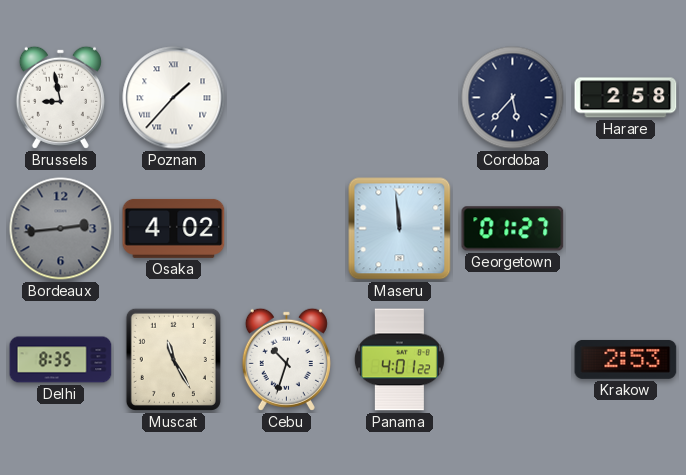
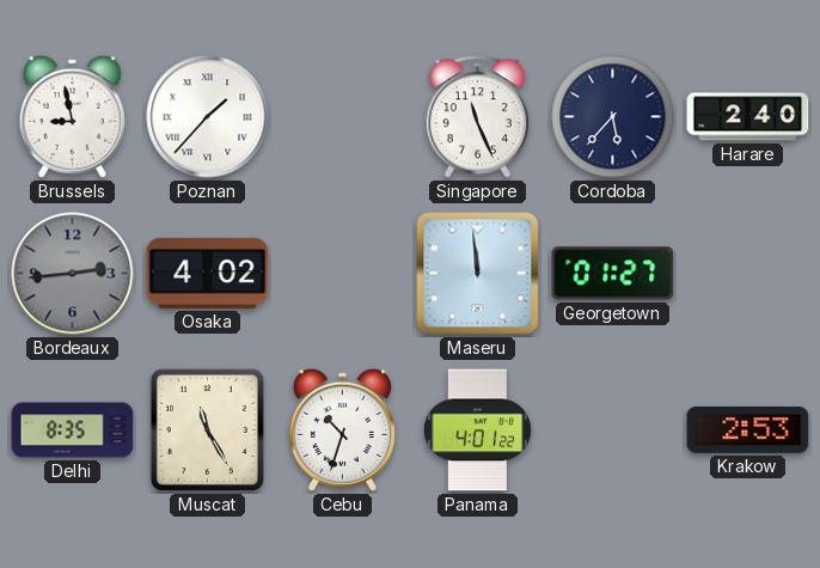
Singapore: none -> 11:26 (478, 117)
Harare: 2:58 -> 2:40 (748, 117)
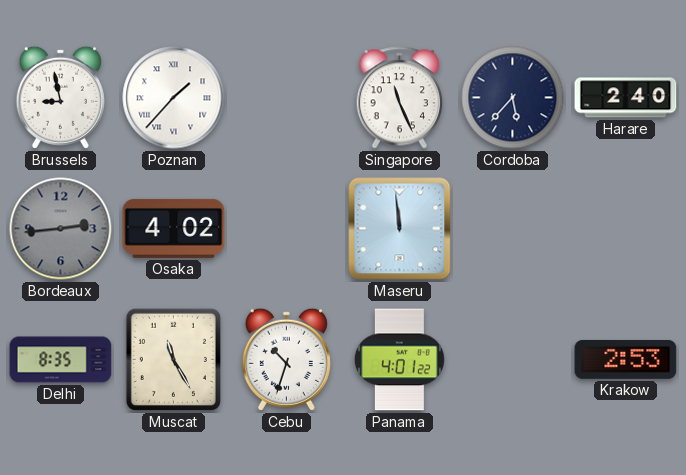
Georgetown: 01:27 -> none (613, 274)
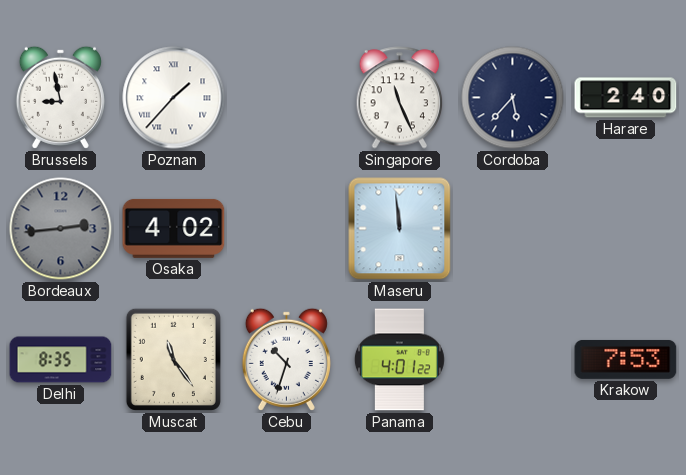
Muscat: 11:25 -> 11:24 (173, 359)
Krakow: 2:53 -> 7:53 (626, 359)
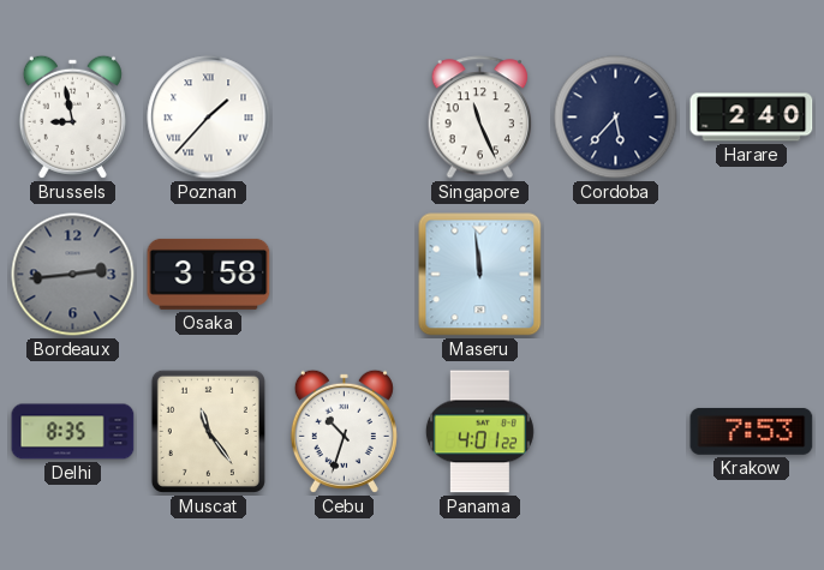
Osaka: 4:02 -> 3:58 (209, 274)
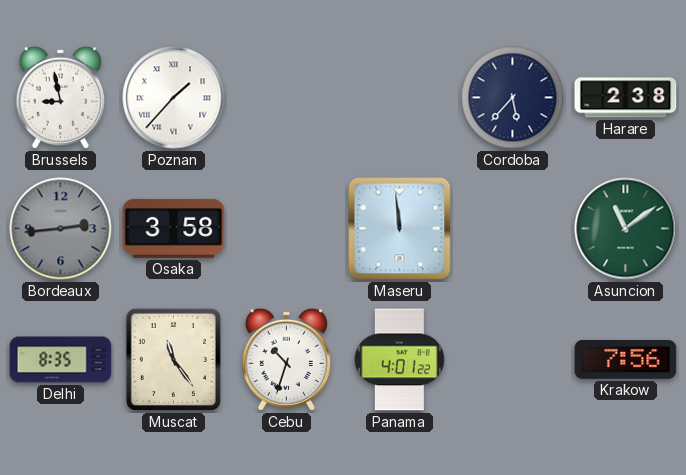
Singapore: 11:26 -> none (480, 118)
Harare: 2:40 -> 2:38 (626, 98)
Asuncion: none -> 11:09 (626, 229)
Krakow: 7:53 -> 7:56 (626, 359)
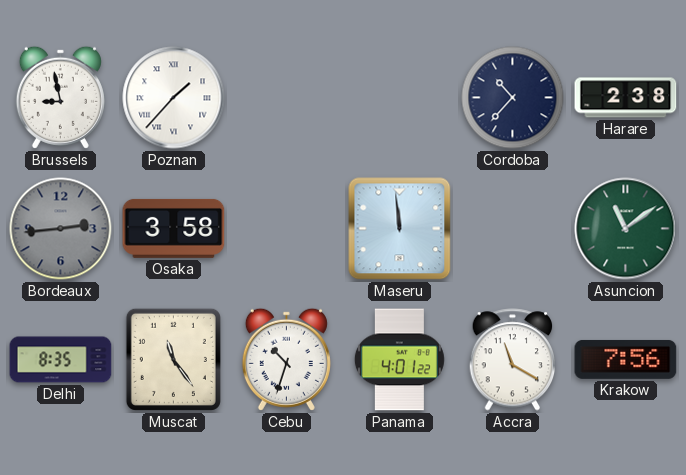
Cordoba: 5:37 -> 10:37 (513, 98)
Accra: none -> 11:20 (513, 360)
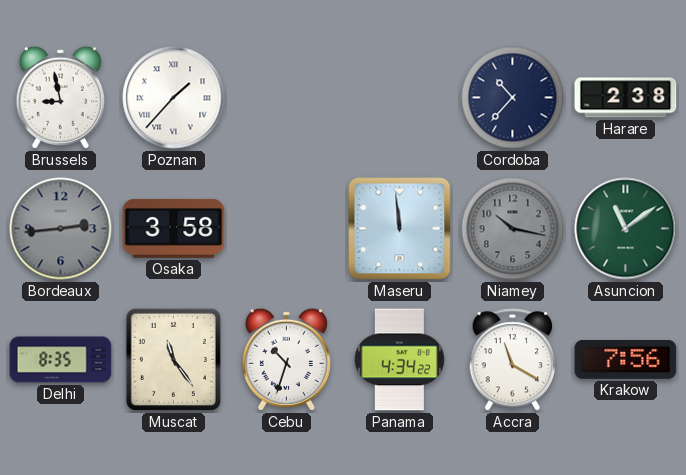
Niamey: none -> 10:17 (513, 229)
Panama: 4:01 -> 4:34 (399, 360)
